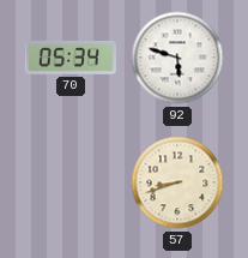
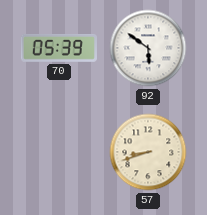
70: 05:34 -> 05:39 (59, 48)
92: 5:48 -> 5:51 (148, 48)
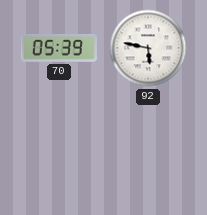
92: 5:51 -> 5:47 (148, 48)
57: 8:42 -> none (148, 152)
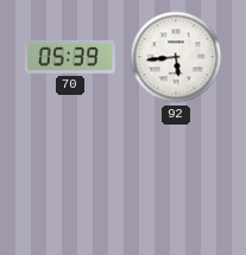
92: 5:47 -> 5:44 (176, 57)
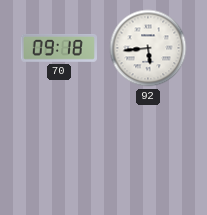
70: 05:39 -> 09:18 (59, 48)
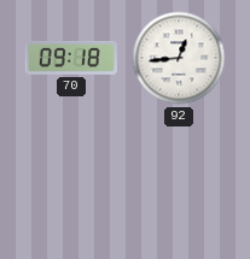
92: 5:44 -> 12:44 (179, 58)
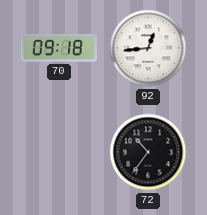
72: none -> 10:36 (148, 152)
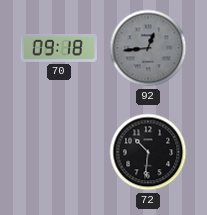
92 dial: white -> grey (148, 48)
72: 10:36 -> 10:31 (148, 152)
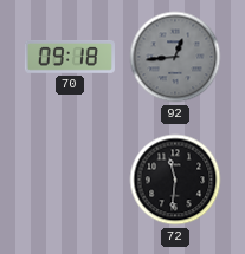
72: 10:31 -> 11:31 (175, 180)
